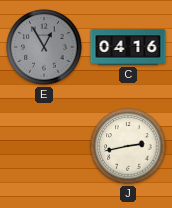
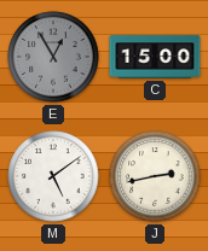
C: 04:16 -> 15:00 (155, 57)
M: none -> 5:09 (53, 176)
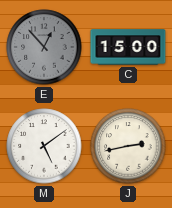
E: 12:55 -> 12:53 (44, 47)
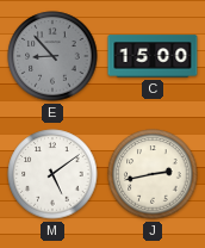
E: 12:53 -> 8:53 (52, 56)
